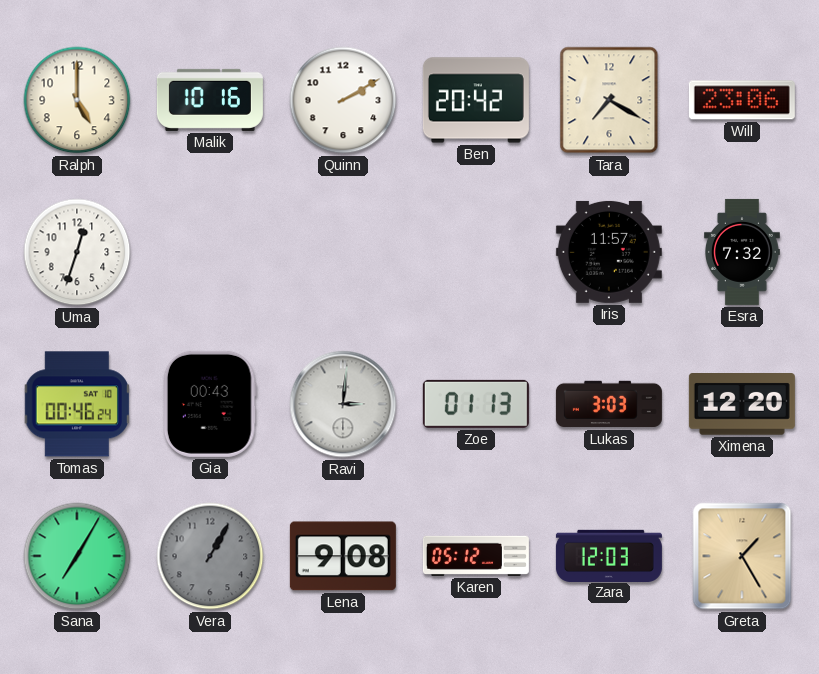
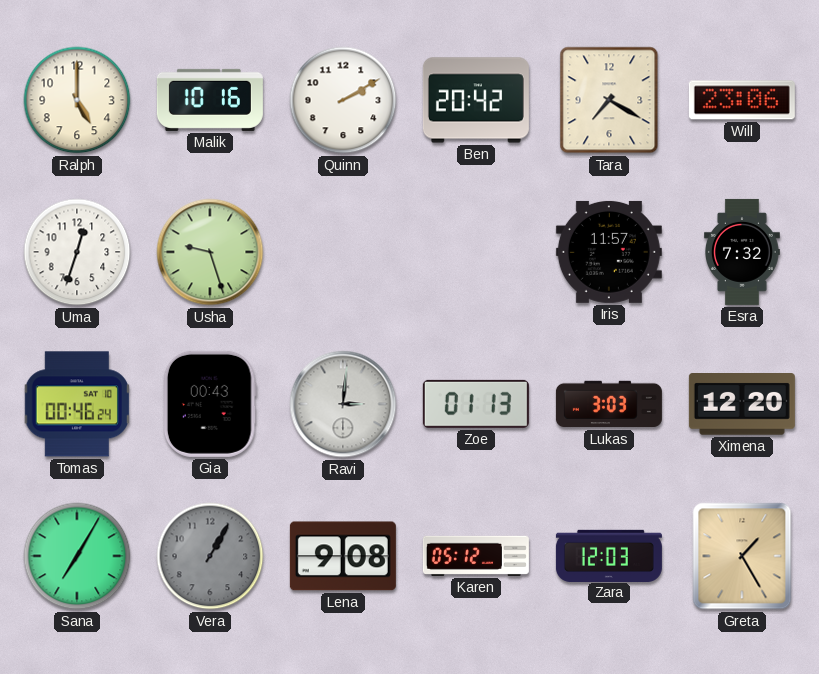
Usha: none -> 9:27 (210, 252)
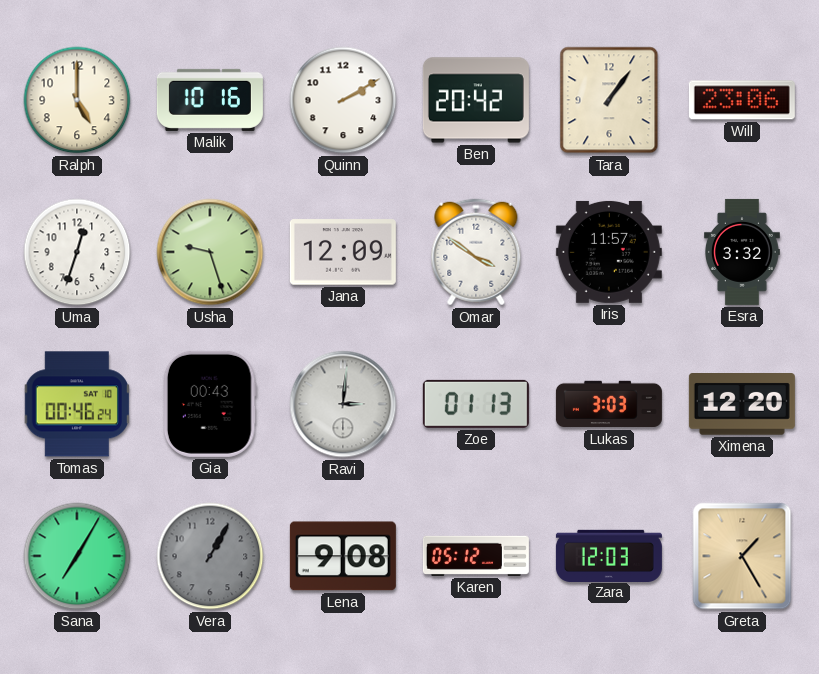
Tara: 7:20 -> 1:06 (609, 100)
Jana: none -> 12:09 (343, 252)
Omar: none -> 3:51 (476, 252)
Esra: 7:32 -> 3:32 (742, 252)
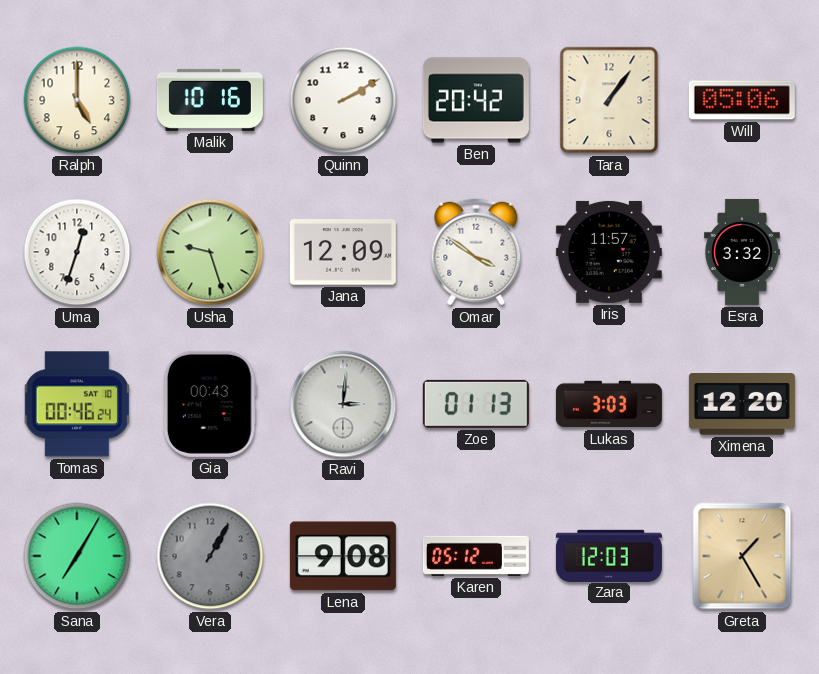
Will: 23:06 -> 05:06 (742, 100)
